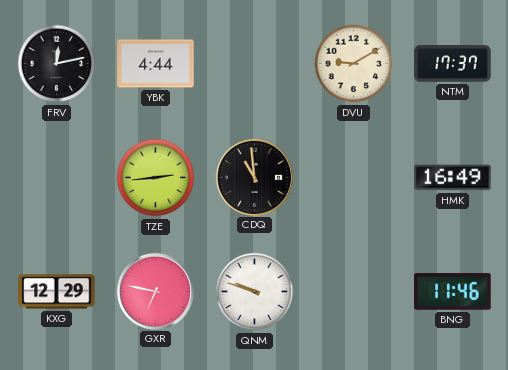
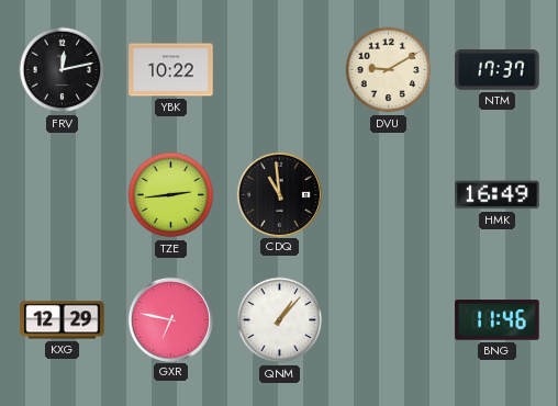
YBK: 4:44 -> 10:22 (171, 70)
QNM: 9:48 -> 1:07 (280, 320)
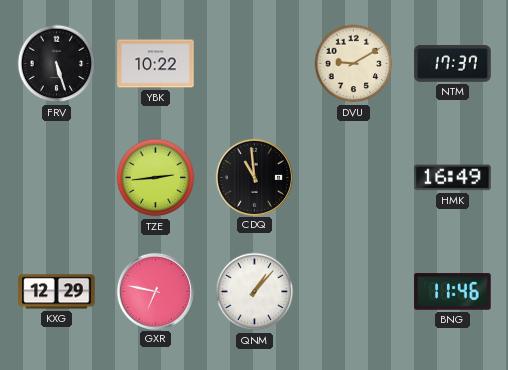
FRV: 12:13 -> 5:27 (57, 64)
